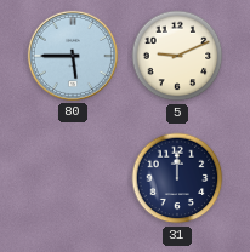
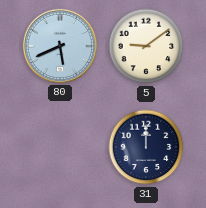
80: 5:45 -> 5:41 (60, 46)
5: 9:11 -> 9:09 (146, 46)
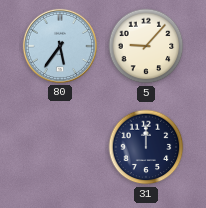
80: 5:41 -> 5:36 (60, 46)
5: 9:09 -> 9:07 (146, 46)
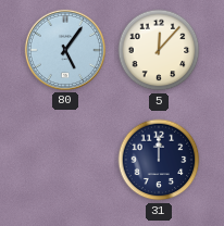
80: 5:36 -> 5:06 (65, 50)
5: 9:07 -> 12:07 (159, 50)
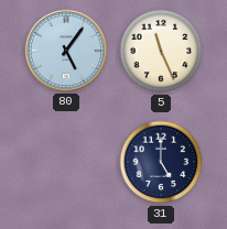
5: 12:07 -> 11:26 (161, 51)
31: 12:00 -> 5:00 (161, 162)
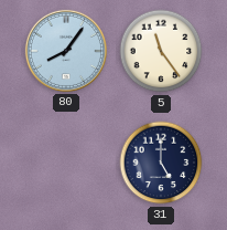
80: 5:06 -> 8:06 (66, 51)
5: 11:26 -> 11:24 (161, 51)
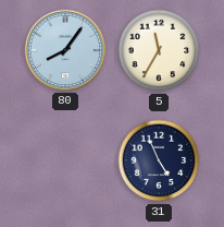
5: 11:24 -> 11:35 (159, 50)
31: 5:00 -> 4:56 (159, 160)
